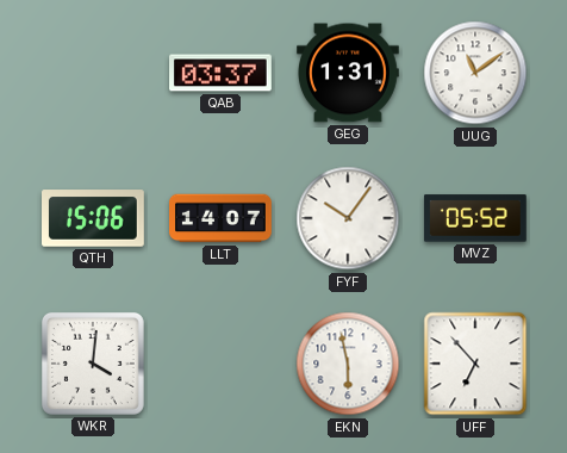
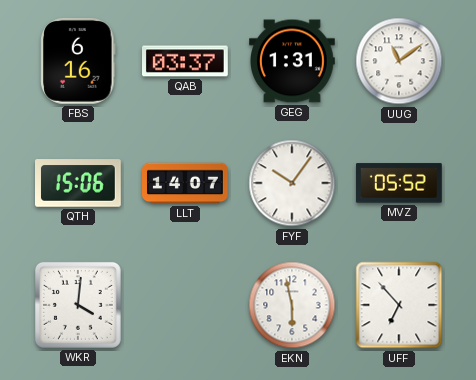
FBS: none -> 6:16 (78, 62)
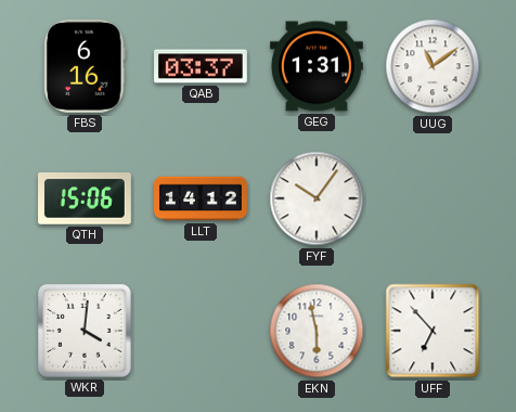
LLT: 14:07 -> 14:12 (202, 198)
MVZ: 05:52 -> none (399, 183)
